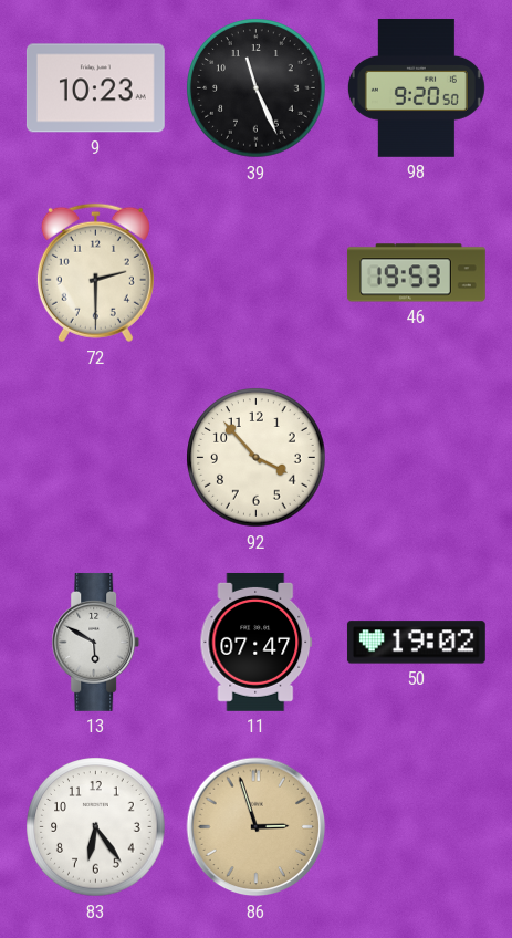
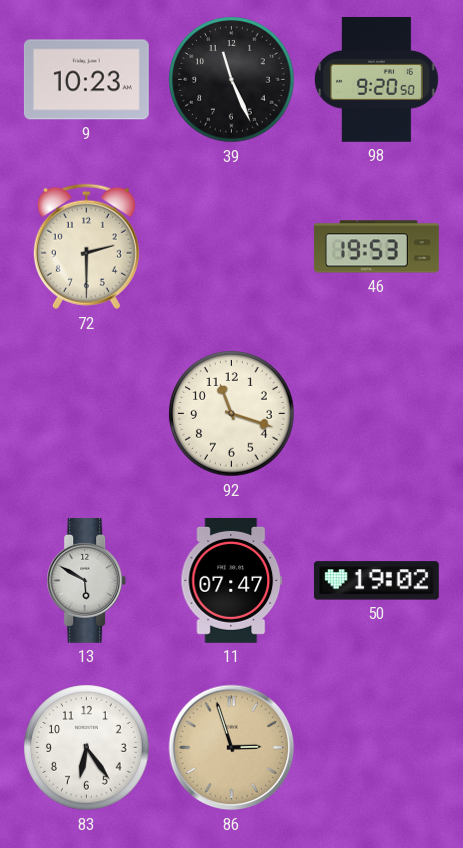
92: 3:53 -> 11:18 (232, 414)
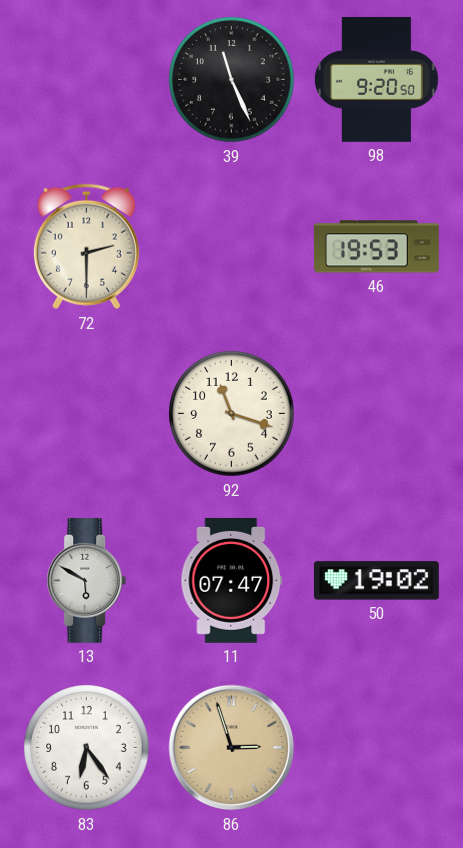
9: 10:23 -> none (86, 80)
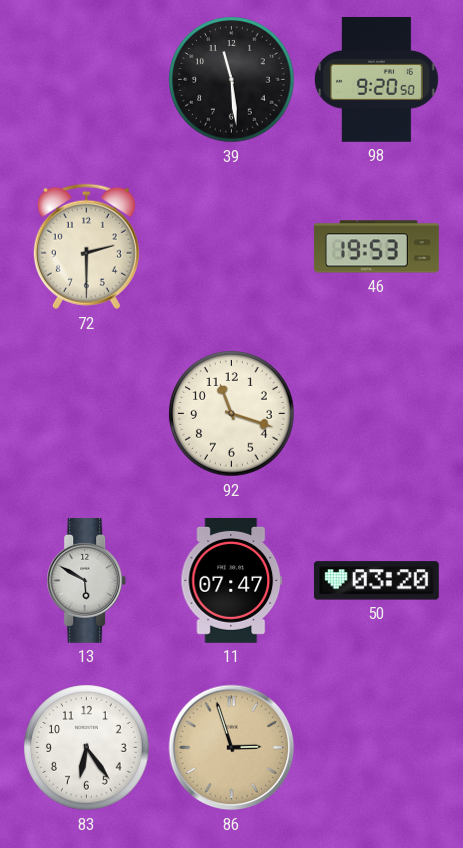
39: 11:26 -> 11:29 (232, 80)
50: 19:02 -> 03:20 (376, 581)
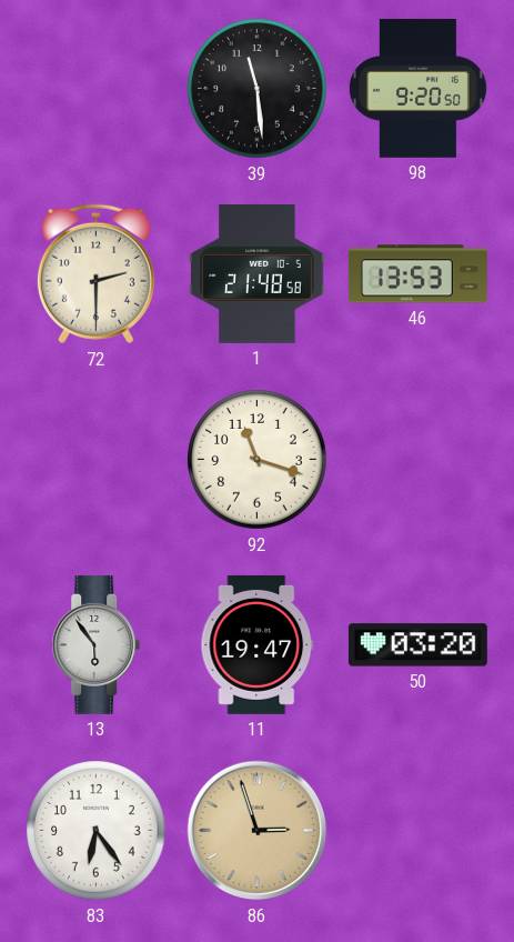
1: none -> 21:48 (258, 273)
46: 19:53 -> 13:53 (417, 274)
13: 5:50 -> 5:54 (97, 644)
11: 07:47 -> 19:47 (258, 644)
